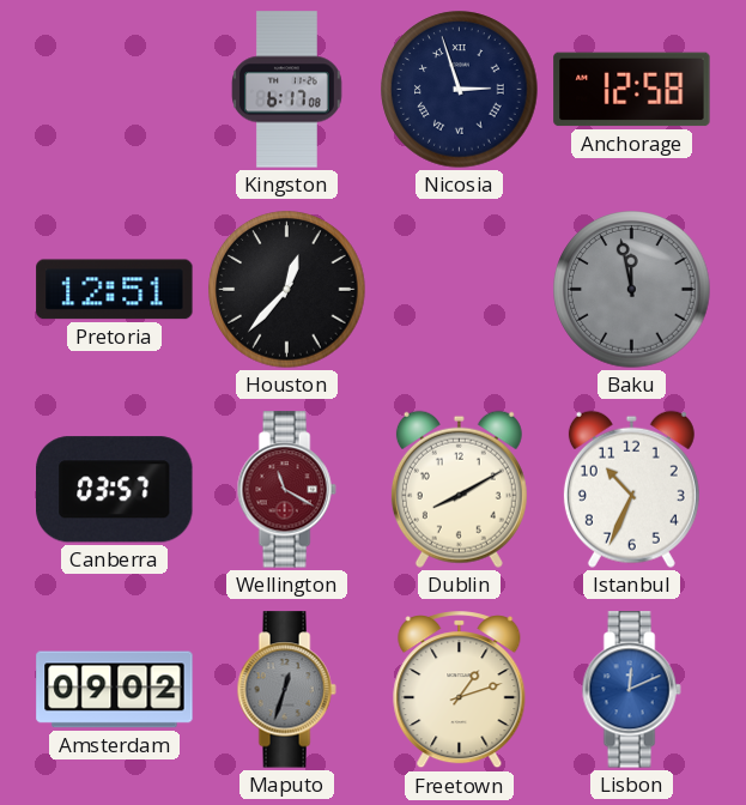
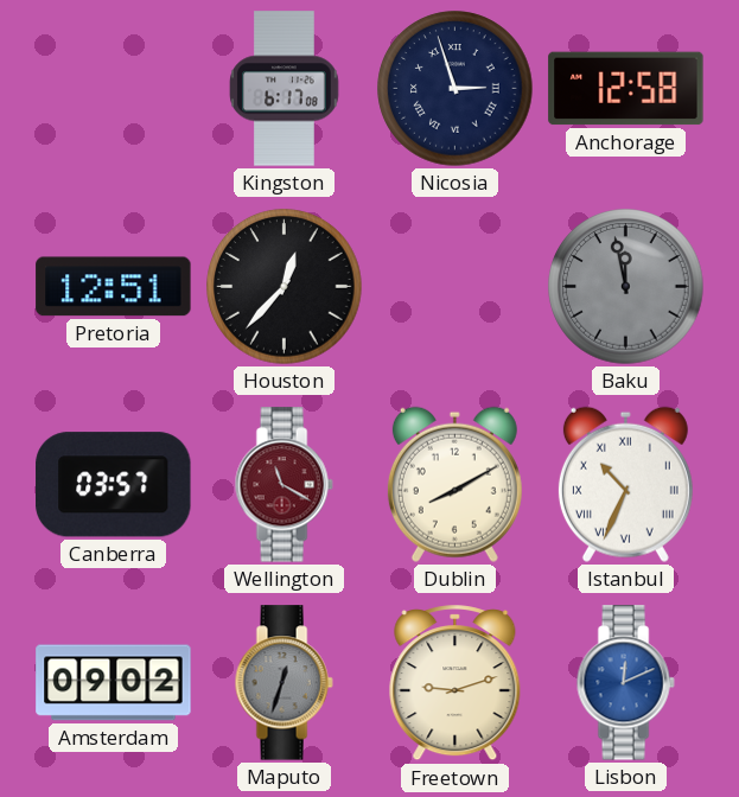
Istanbul numerals: Arabic -> Roman (625, 484)
Freetown: 1:12 -> 9:12 (455, 683)
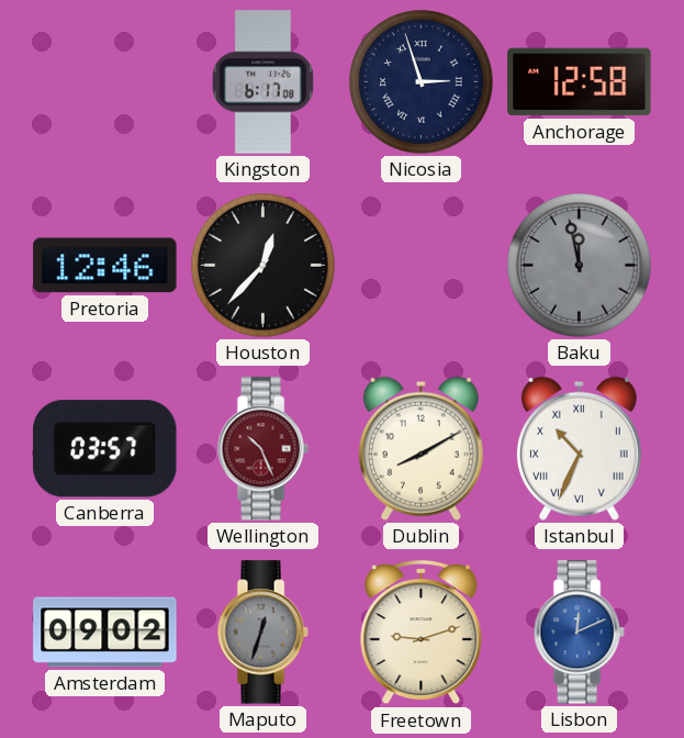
Pretoria: 12:51 -> 12:46 (105, 266)
Wellington: 11:20 -> 10:26 (262, 449)
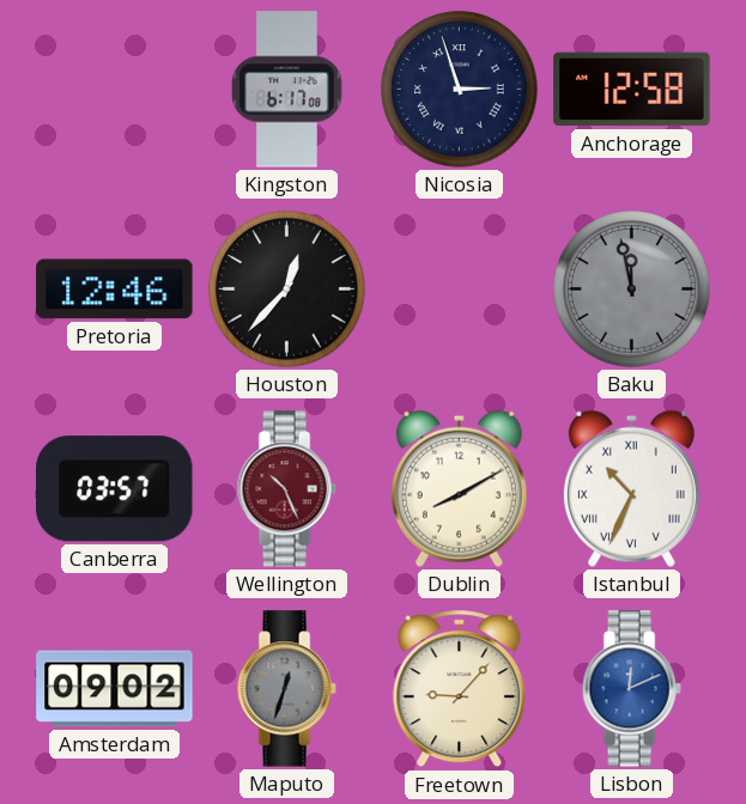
Freetown: 9:12 -> 9:07 (460, 689)
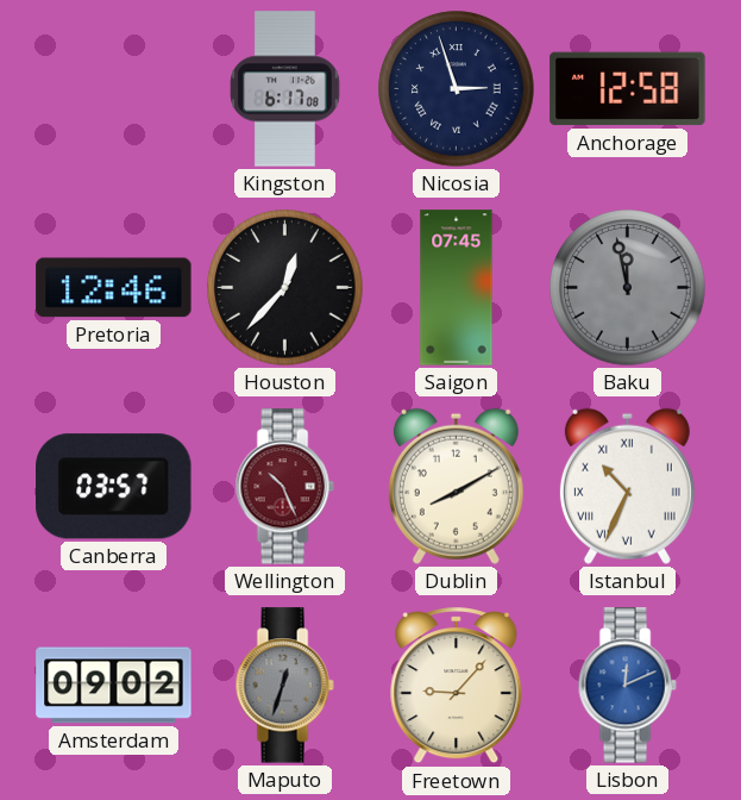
Saigon: none -> 07:45 (457, 288)
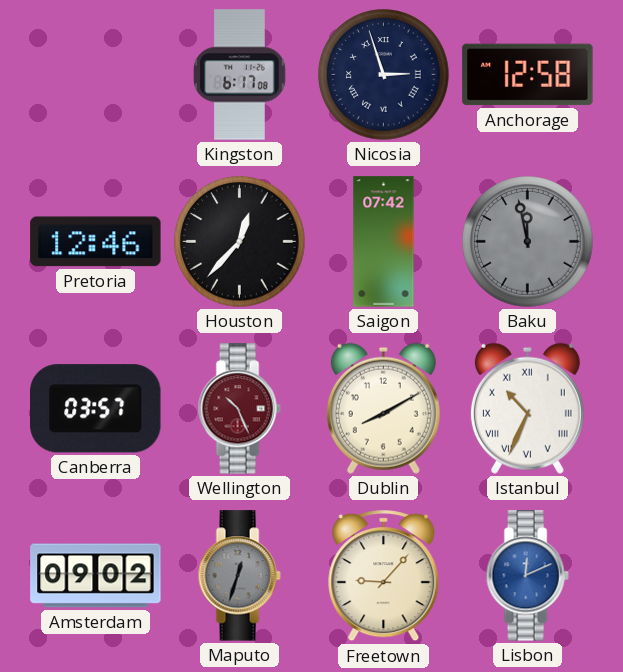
Saigon: 07:45 -> 07:42 (384, 242)
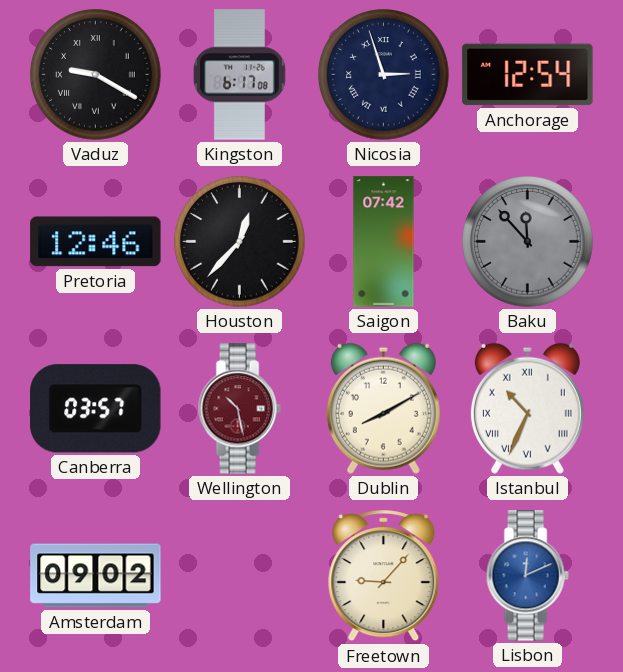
Vaduz: none -> 9:20 (96, 75)
Anchorage: 12:58 -> 12:54 (528, 75)
Baku: 11:58 -> 11:53 (528, 242)
Wellington: 10:26 -> 10:28 (239, 409)
Maputo: 12:33 -> none (239, 576)
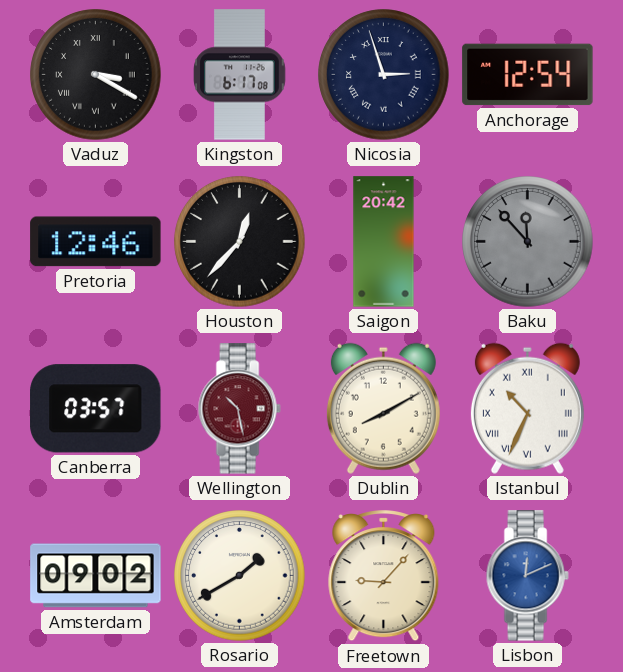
Vaduz: 9:20 -> 3:20 (96, 75)
Saigon: 07:42 -> 20:42 (384, 242)
Rosario: none -> 1:40 (240, 576)
